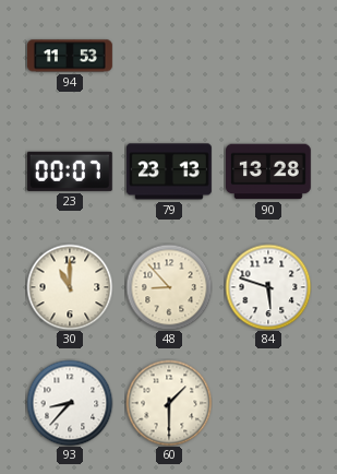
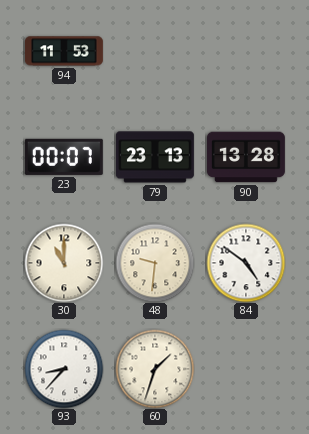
48: 8:53 -> 9:31 (155, 263)
84: 5:48 -> 4:51 (246, 263)
60: 1:30 -> 1:33 (155, 369)
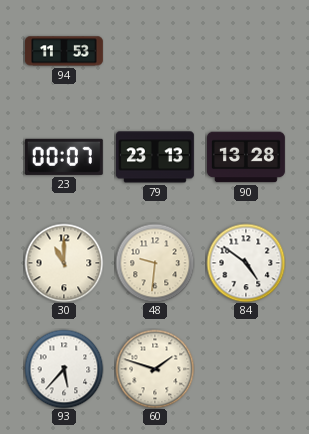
93: 8:37 -> 5:37 (64, 369)
60: 1:33 -> 1:48 (155, 369)
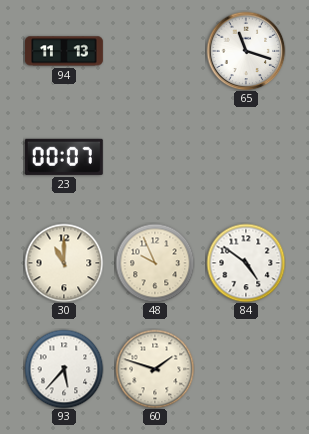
94: 11:53 -> 11:13 (65, 51)
65: none -> 11:18 (246, 51)
79: 23:13 -> none (155, 157)
90: 13:28 -> none (246, 157)
48: 9:31 -> 9:56 (155, 263)
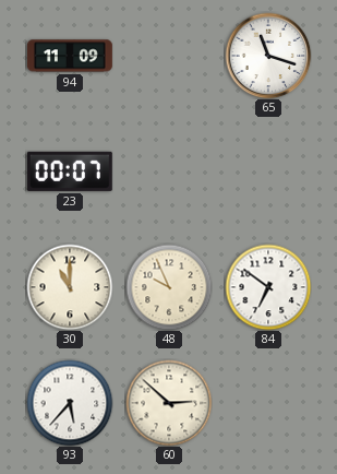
94: 11:13 -> 11:09 (71, 56)
84: 4:51 -> 6:51 (268, 287)
60: 1:48 -> 2:52 (169, 403)
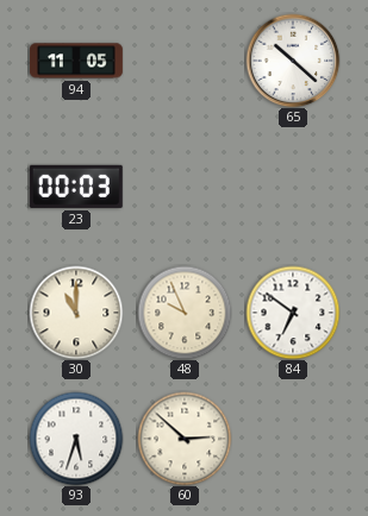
94: 11:09 -> 11:05 (77, 61)
65: 11:18 -> 10:22 (293, 61)
23: 00:07 -> 00:03 (76, 187)
93: 5:37 -> 5:33 (76, 439)
